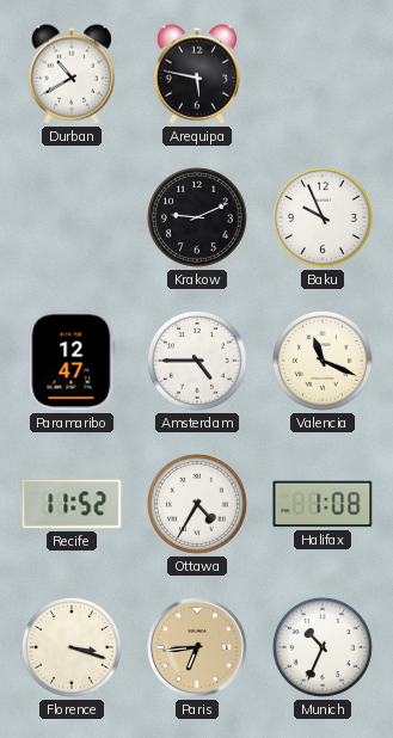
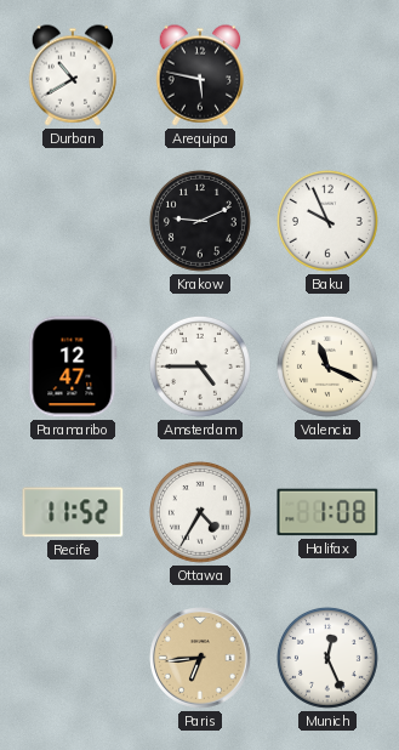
Florence: 3:18 -> none (72, 647)
Munich: 10:34 -> 12:26 (327, 658)
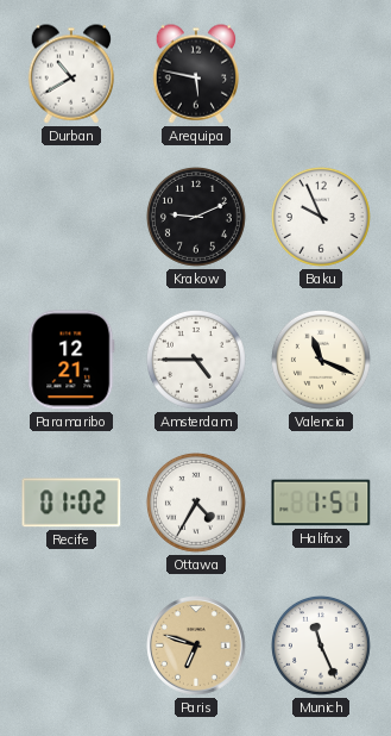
Paramaribo: 12:47 -> 12:21 (71, 360)
Recife: 11:52 -> 01:02 (71, 503)
Halifax: 1:08 -> 1:51 (321, 503)
Paris: 6:44 -> 6:48 (196, 645)
Munich: 12:26 -> 11:26 (321, 645)
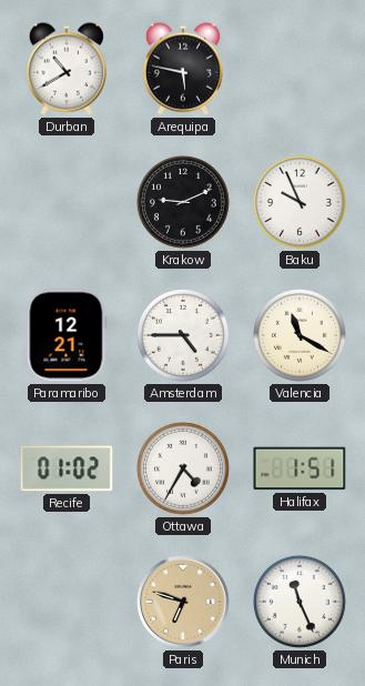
Valencia: 11:19 -> 11:20 (300, 335)
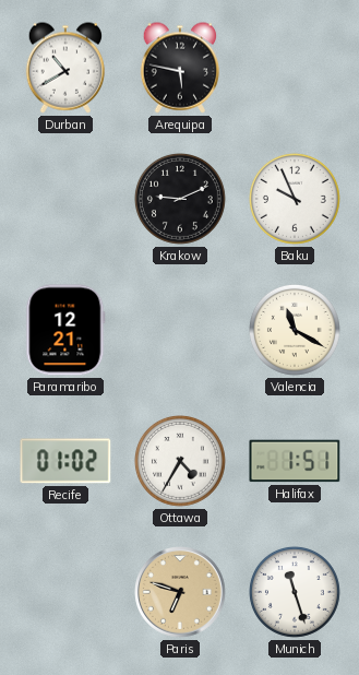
Amsterdam: 4:45 -> none (183, 335)
Munich: 11:26 -> 11:27 (295, 592)
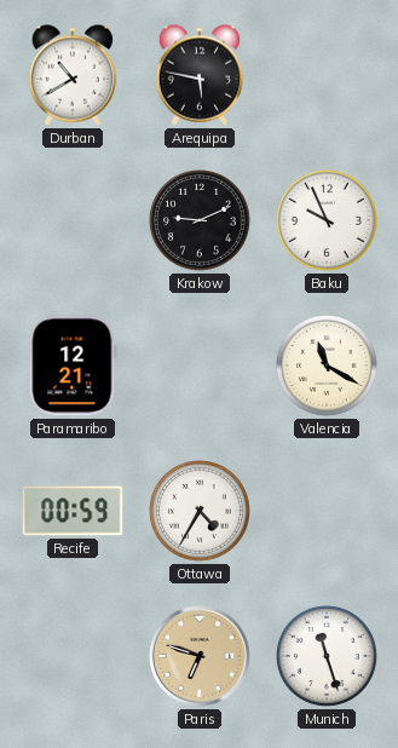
Recife: 01:02 -> 00:59 (73, 511)
Halifax: 1:51 -> none (295, 461)
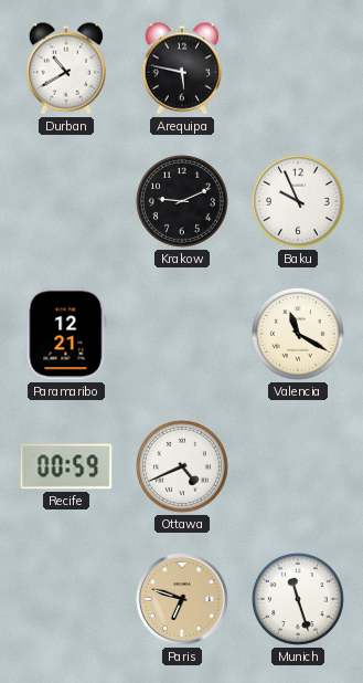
Ottawa: 4:35 -> 4:41 (182, 466)
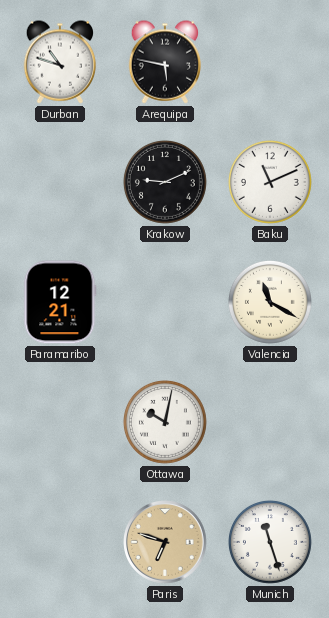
Durban: 10:40 -> 10:48 (60, 62)
Baku: 9:56 -> 11:11 (270, 182)
Recife: 00:59 -> none (66, 466)
Ottawa: 4:41 -> 10:02 (165, 422)
